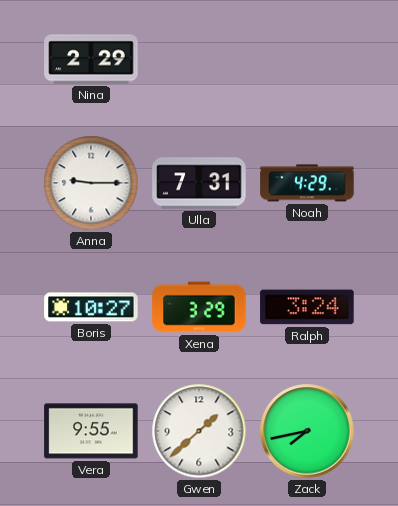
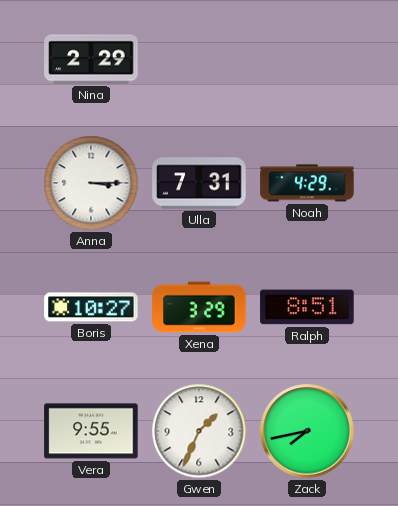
Anna: 9:15 -> 3:15 (91, 183)
Ralph: 3:24 -> 8:51 (307, 307)
Gwen: 1:38 -> 1:34 (199, 431)
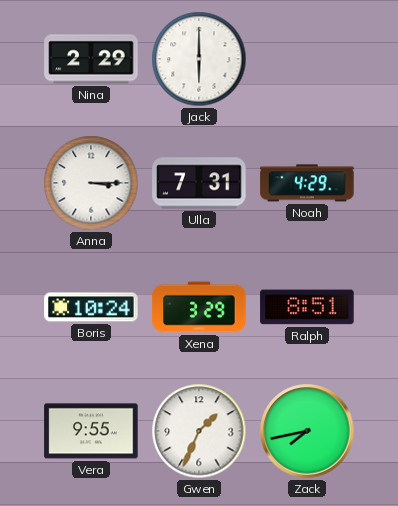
Jack: none -> 6:00 (199, 59)
Boris: 10:27 -> 10:24 (91, 307)
